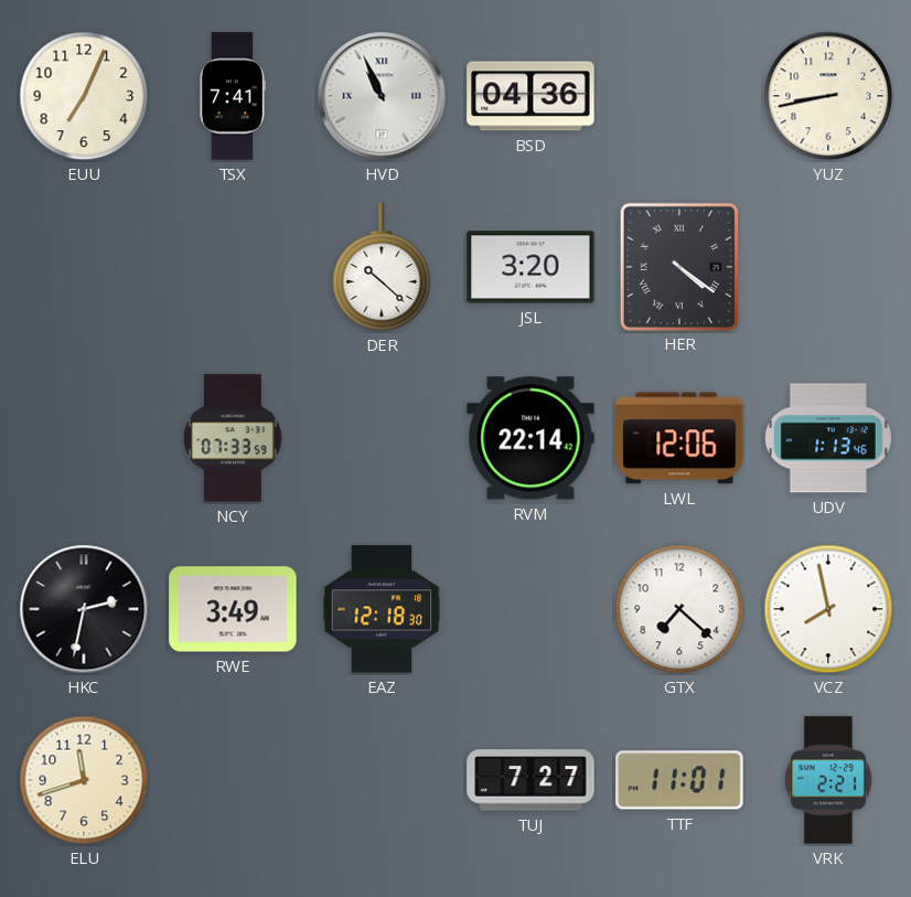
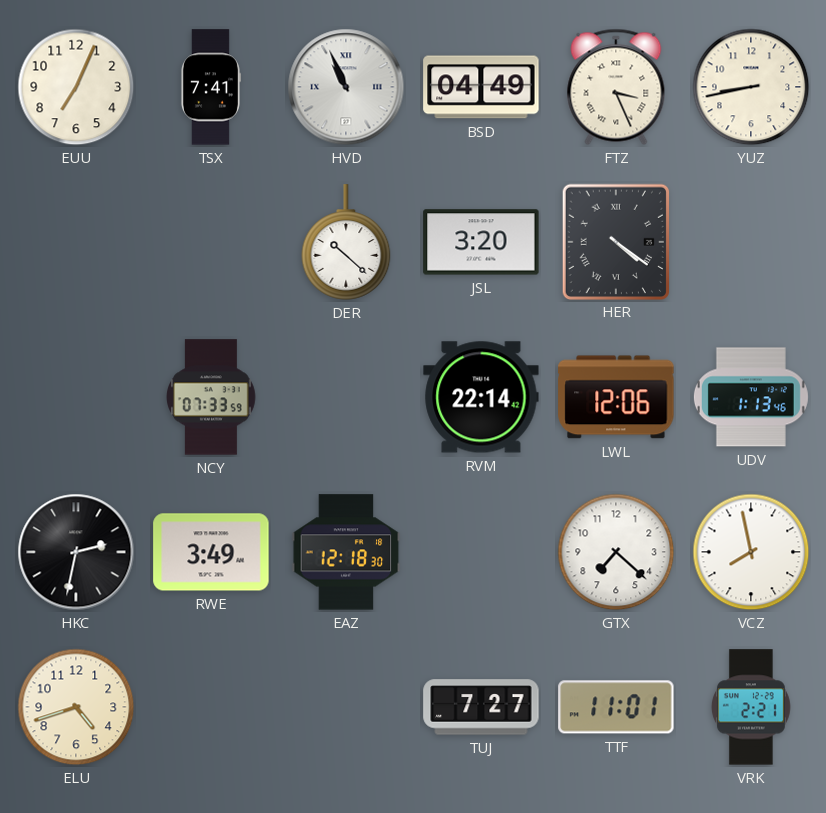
BSD: 04:36 -> 04:49 (481, 87)
FTZ: none -> 3:26 (616, 87)
ELU: 11:42 -> 4:42 (76, 707)
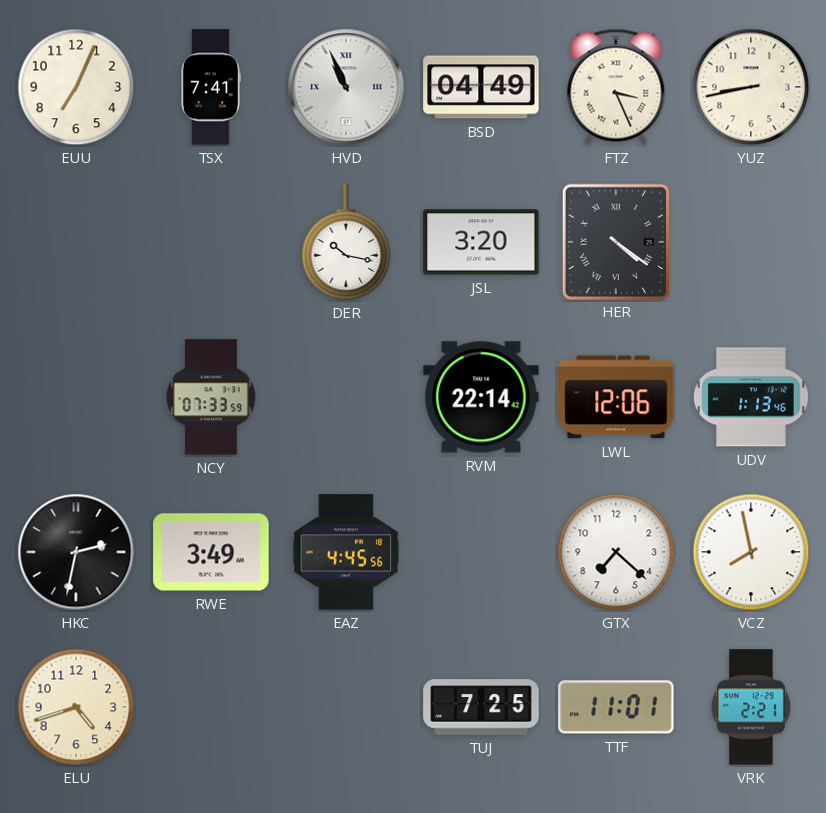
DER: 10:22 -> 10:17 (346, 242)
EAZ: 12:18 -> 4:45 (346, 552)
TUJ: 7:27 -> 7:25 (481, 707)
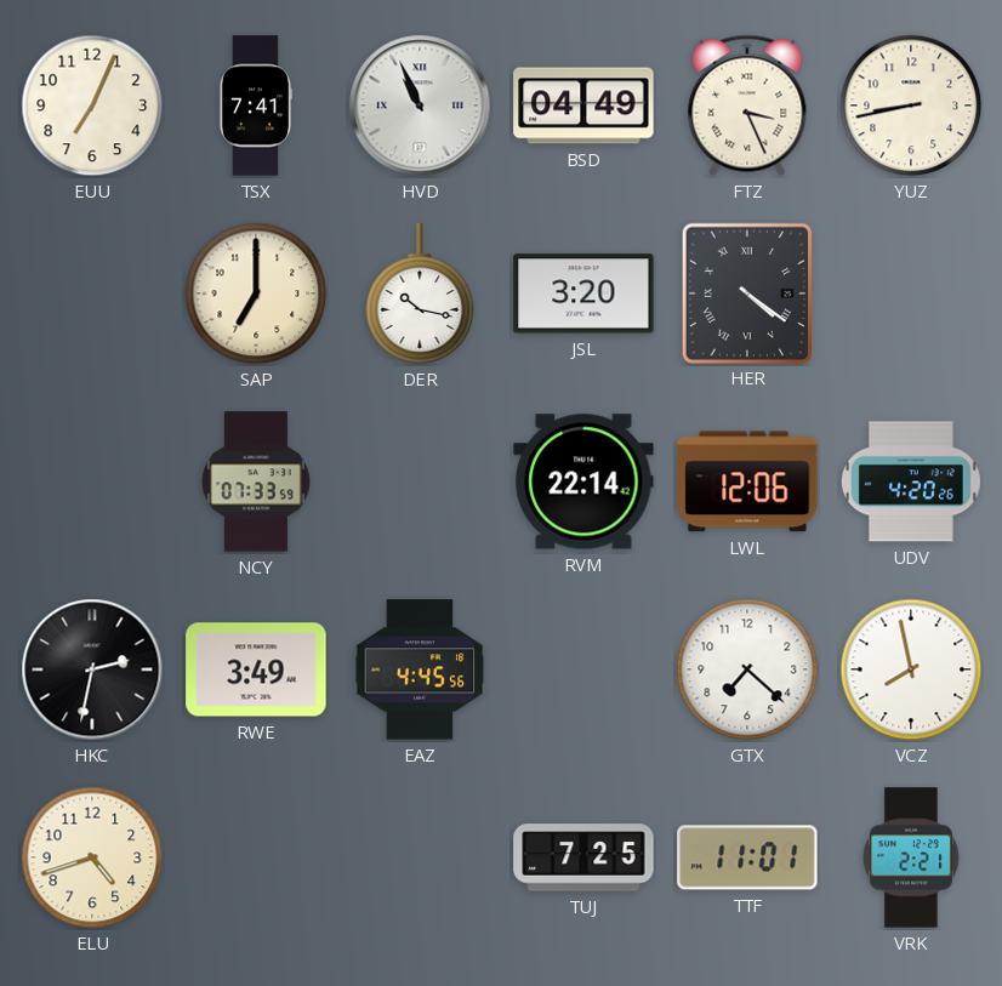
SAP: none -> 7:00 (256, 293)
UDV: 1:13 -> 4:20 (911, 481)
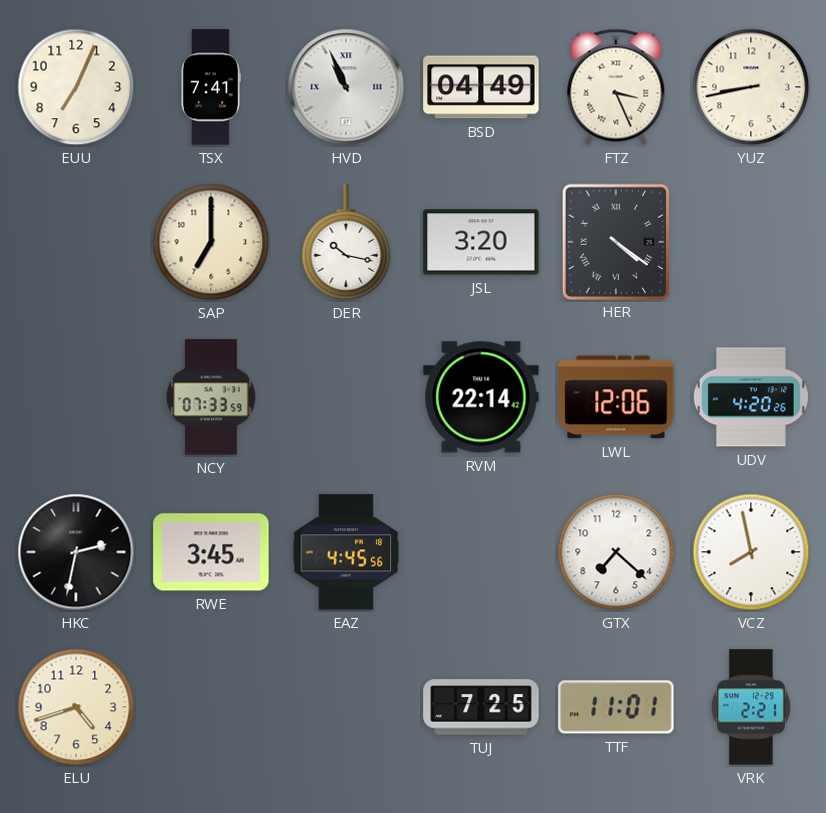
RWE: 3:49 -> 3:45 (211, 552)
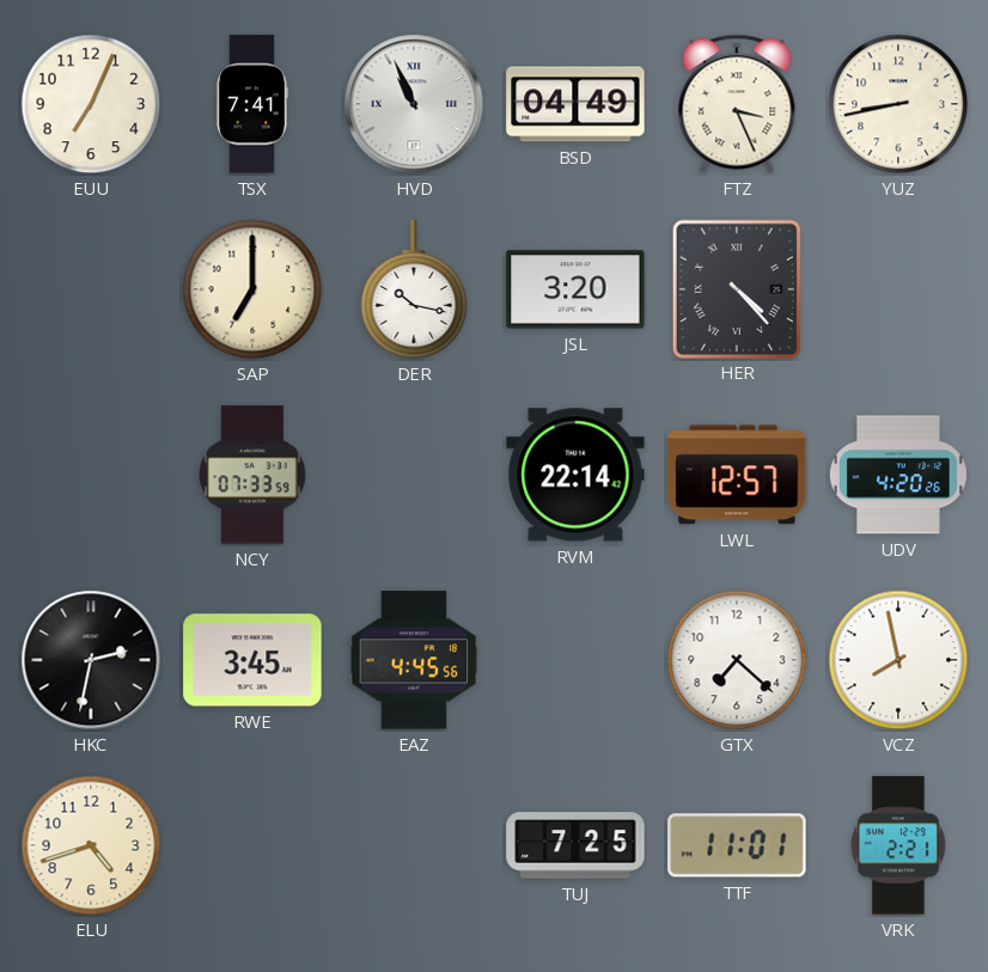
HER: 4:21 -> 4:23 (736, 288)
LWL: 12:06 -> 12:57 (737, 475)
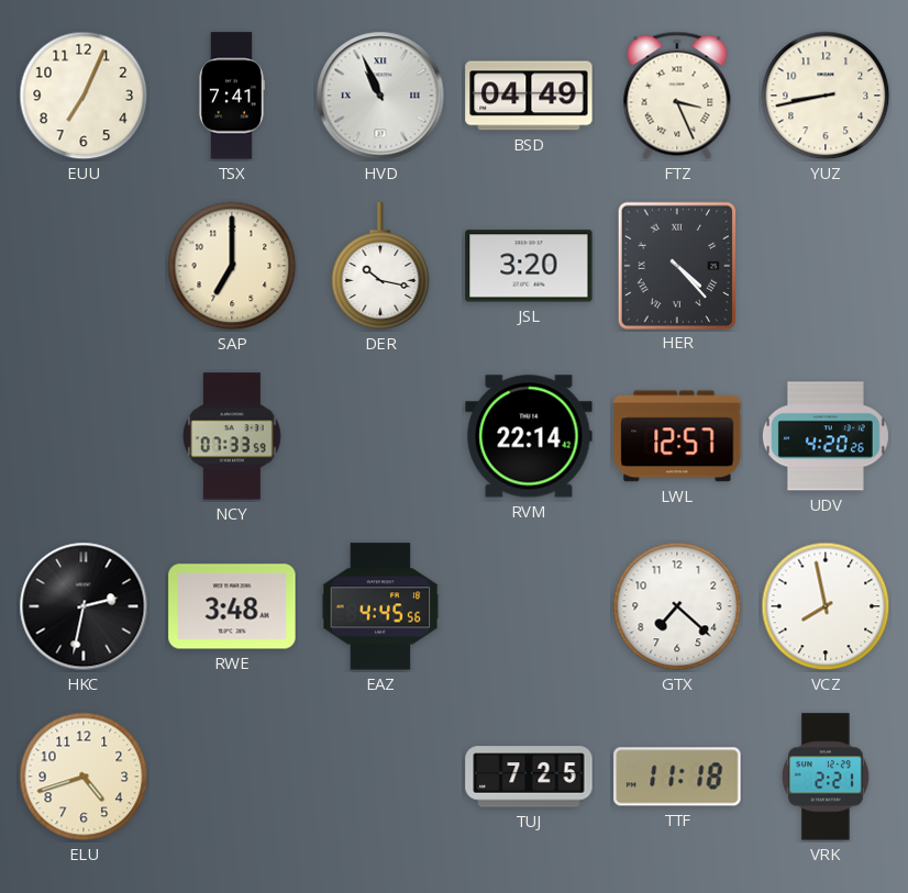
RWE: 3:45 -> 3:48 (232, 606)
TTF: 11:01 -> 11:18 (677, 777)
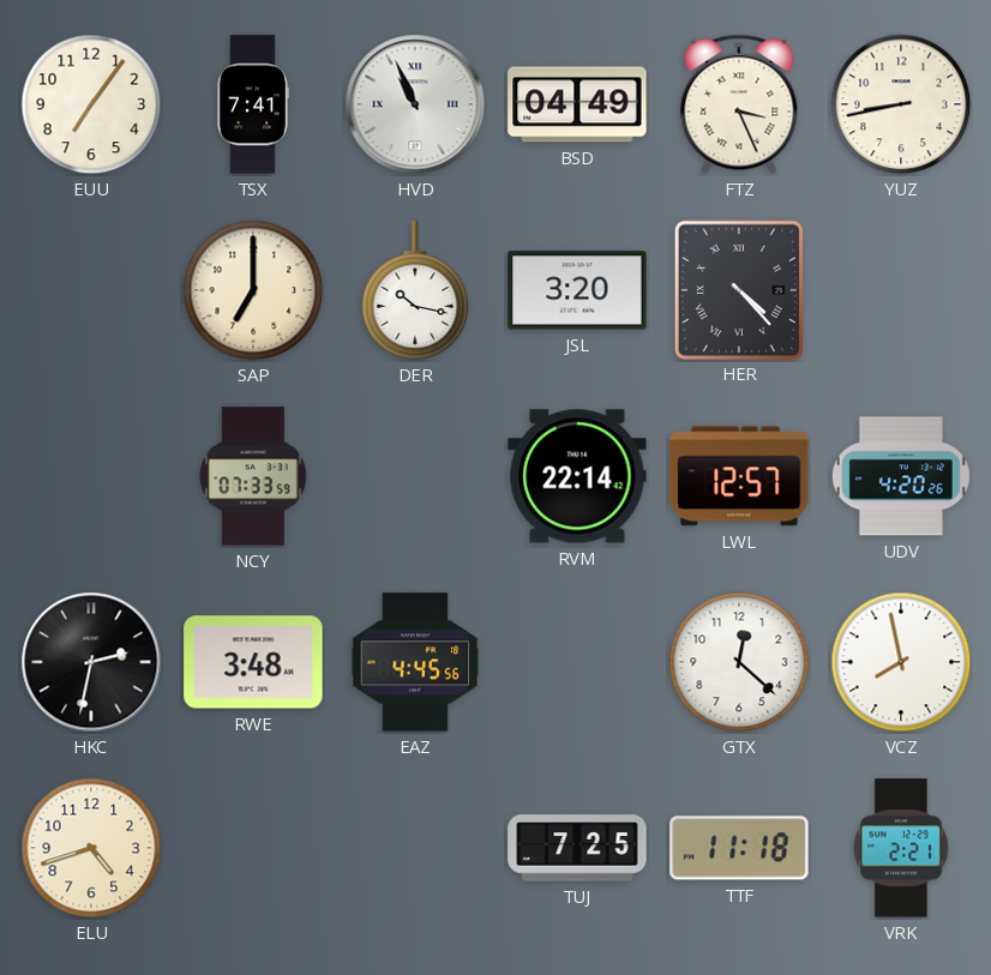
EUU: 7:04 -> 7:06 (91, 104)
GTX: 7:22 -> 12:22 (739, 662)
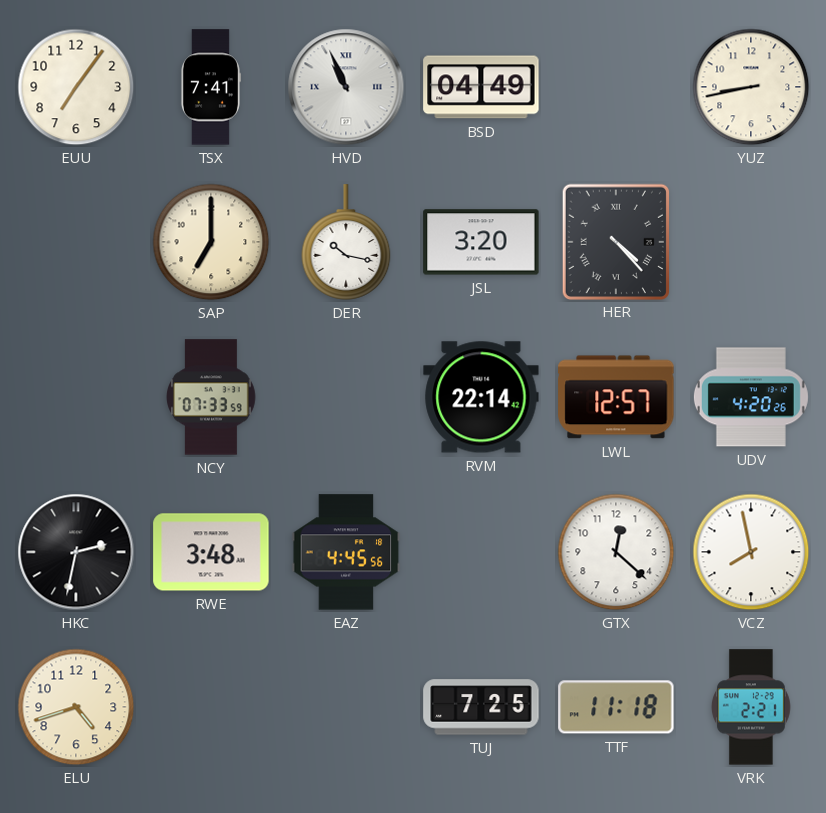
FTZ: 3:26 -> none (739, 104)
